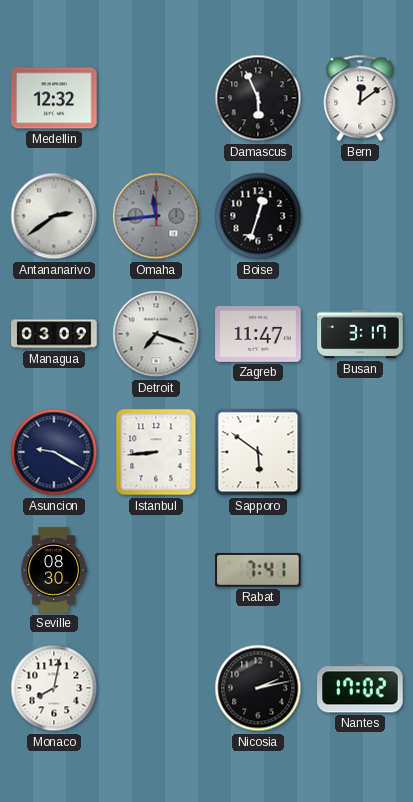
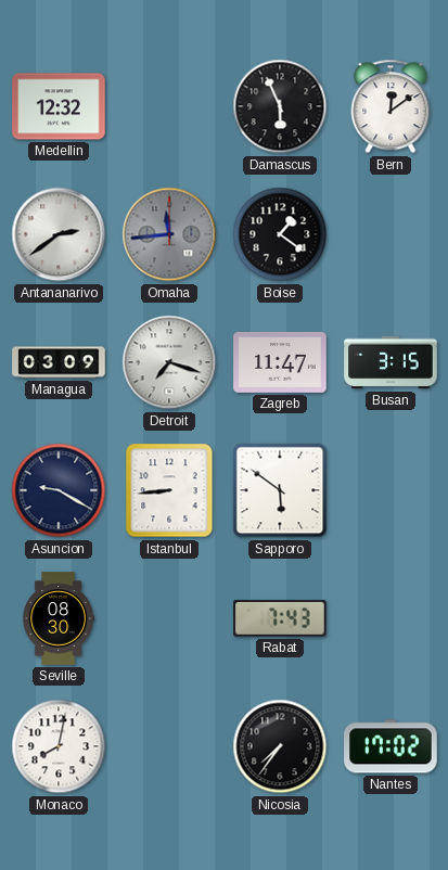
Boise: 12:33 -> 1:21 (280, 234)
Busan: 3:17 -> 3:15 (391, 362)
Rabat: 7:41 -> 7:43 (280, 618)
Nicosia: 2:13 -> 7:36 (280, 746)
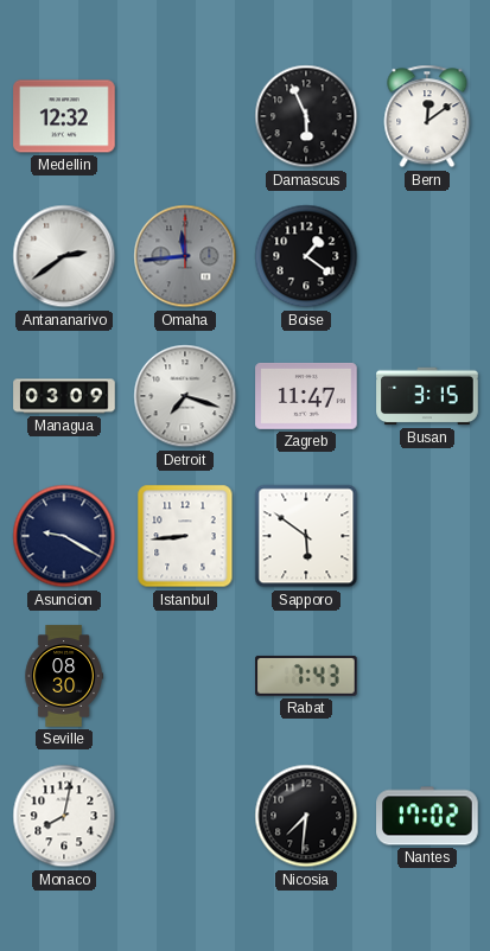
Nicosia: 7:36 -> 7:31 (306, 816)
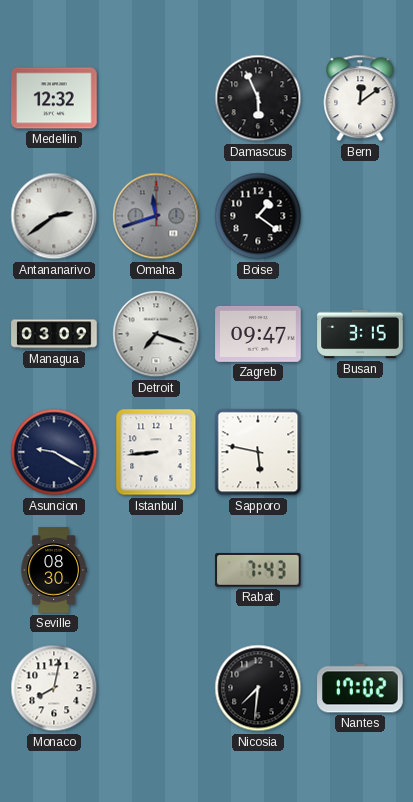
Omaha: 11:44 -> 11:42 (156, 216)
Zagreb: 11:47 -> 09:47 (258, 334)
Sapporo: 5:51 -> 5:47 (258, 452)
